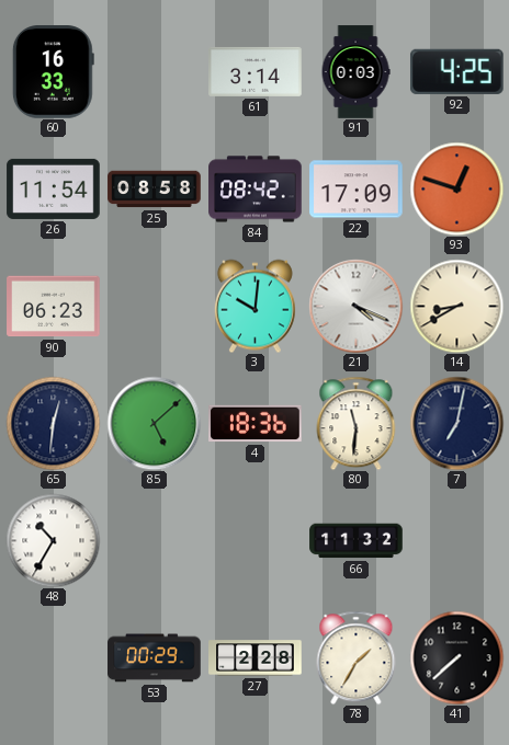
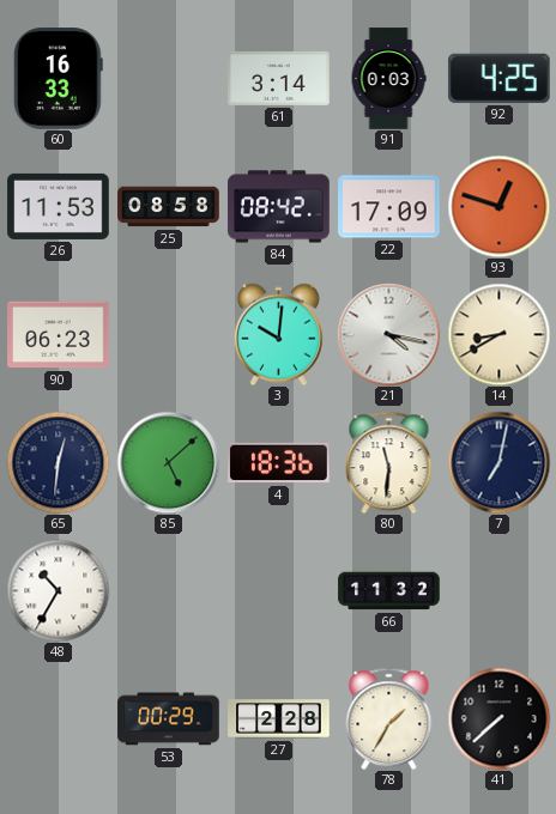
26: 11:54 -> 11:53 (59, 206)
21: 4:19 -> 4:17 (388, 334)
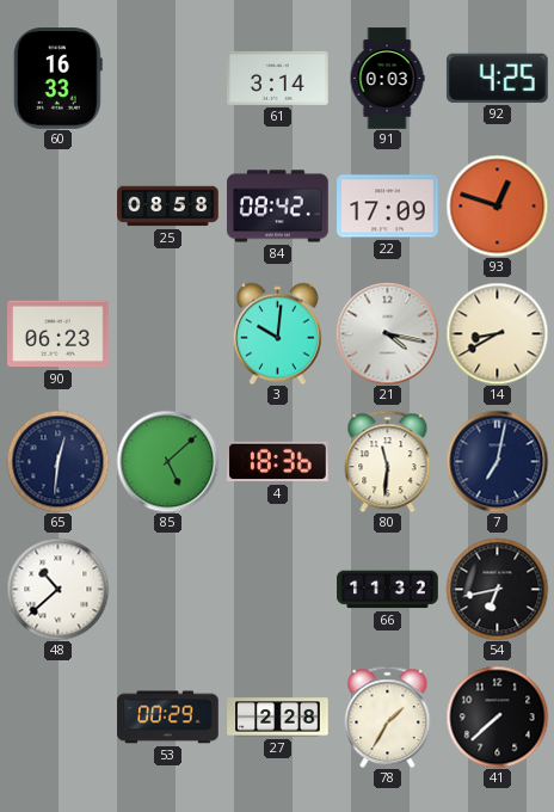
26: 11:53 -> none (59, 206)
48: 10:35 -> 10:38 (57, 589)
54: none -> 6:43 (497, 589)
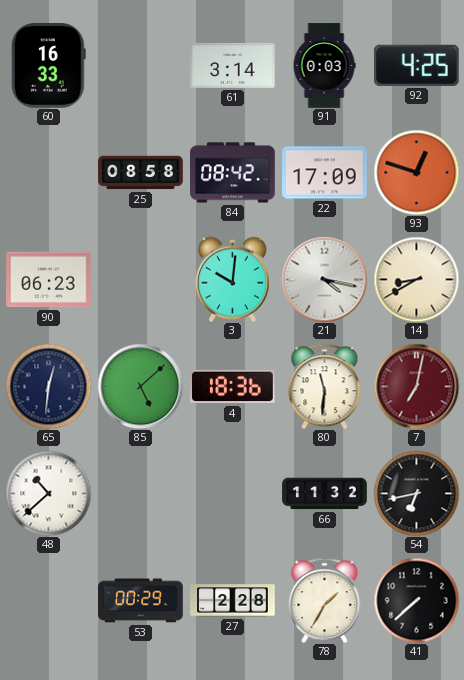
7 dial: navy -> burgundy (416, 386)
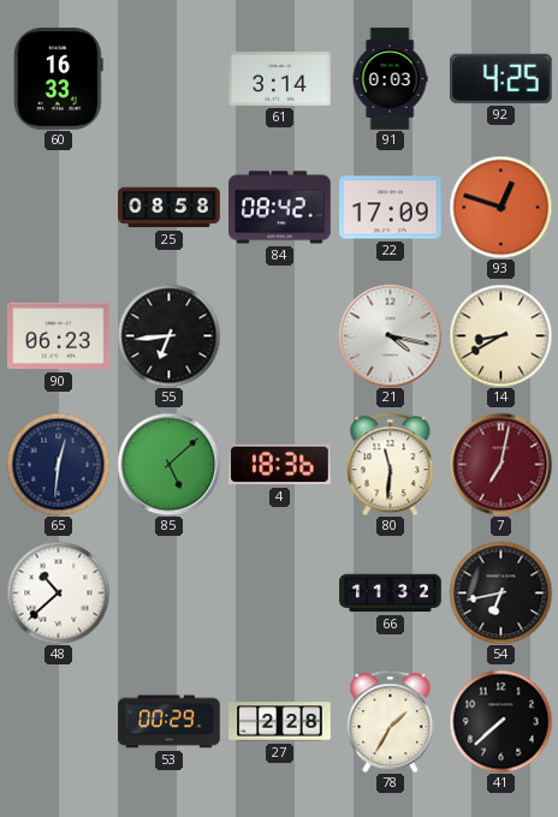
55: none -> 6:44 (168, 335)
3: 10:01 -> none (232, 279)
